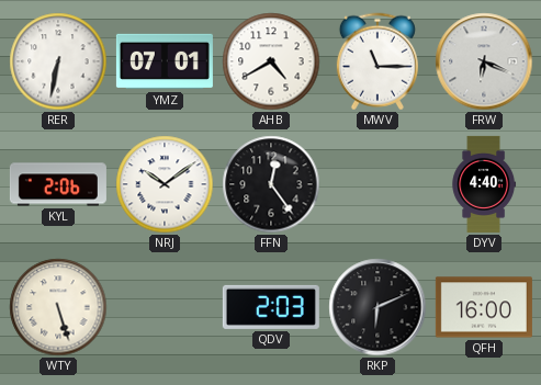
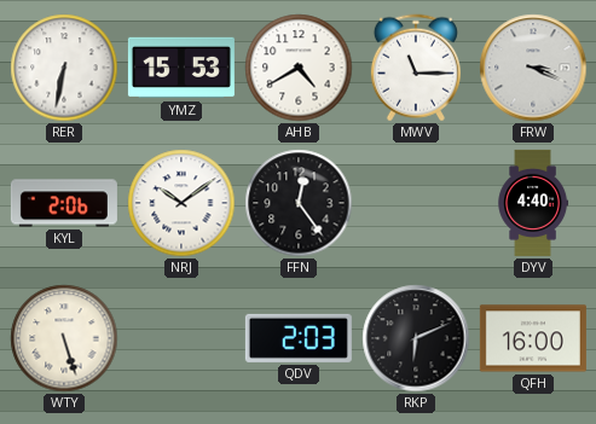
YMZ: 07:01 -> 15:53 (181, 68)
FRW: 6:19 -> 3:19 (533, 68)
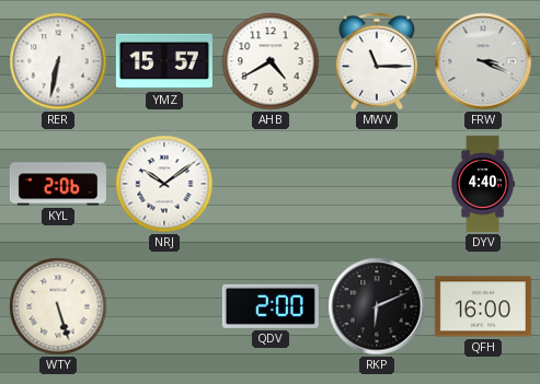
YMZ: 15:53 -> 15:57 (164, 61)
FFN: 12:24 -> none (299, 203)
QDV: 2:03 -> 2:00 (271, 306)
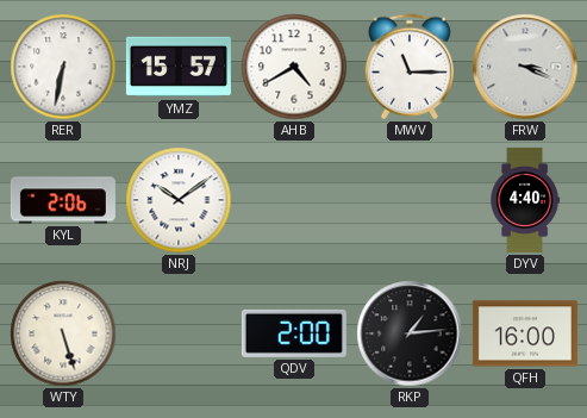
RKP: 6:11 -> 1:14 (410, 333)
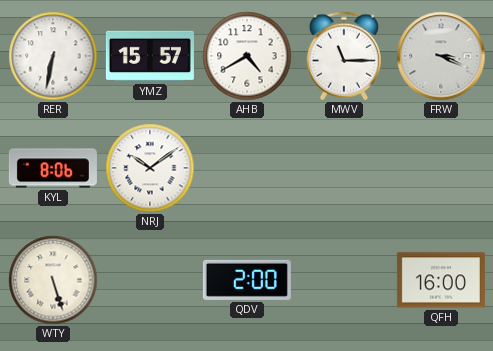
KYL: 2:06 -> 8:06 (53, 168)
DYV: 4:40 -> none (525, 200)
RKP: 1:14 -> none (410, 333)
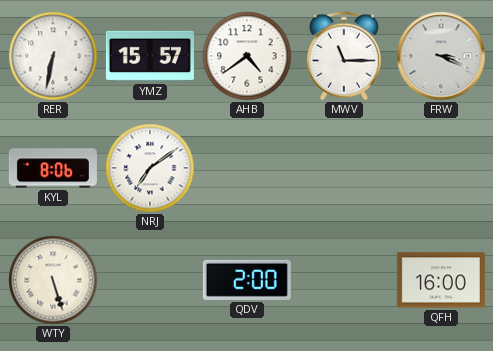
AHB: 4:40 -> 4:39 (247, 56)
NRJ: 10:09 -> 7:09 (150, 168)
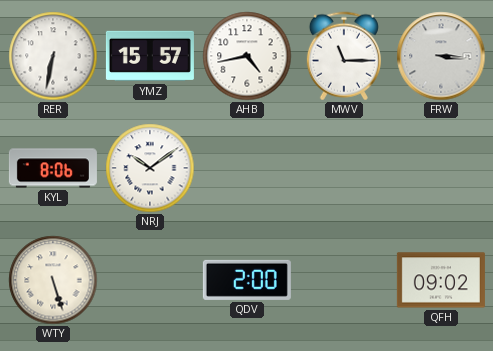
AHB: 4:39 -> 4:43 (247, 56)
FRW: 3:19 -> 3:16 (441, 56)
NRJ: 7:09 -> 10:09 (150, 168)
QFH: 16:00 -> 09:02 (441, 280)
